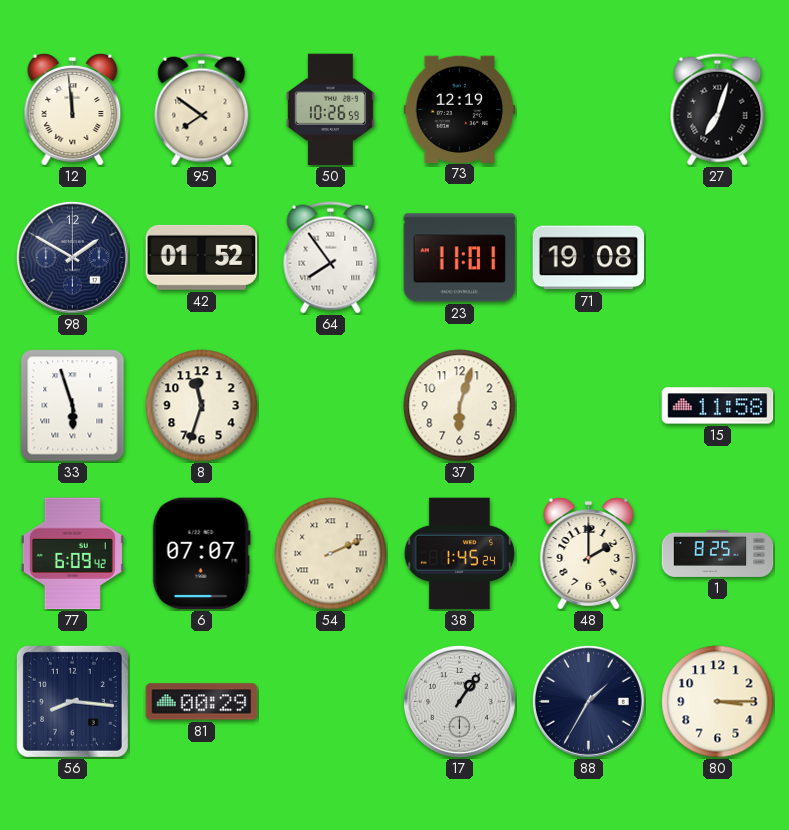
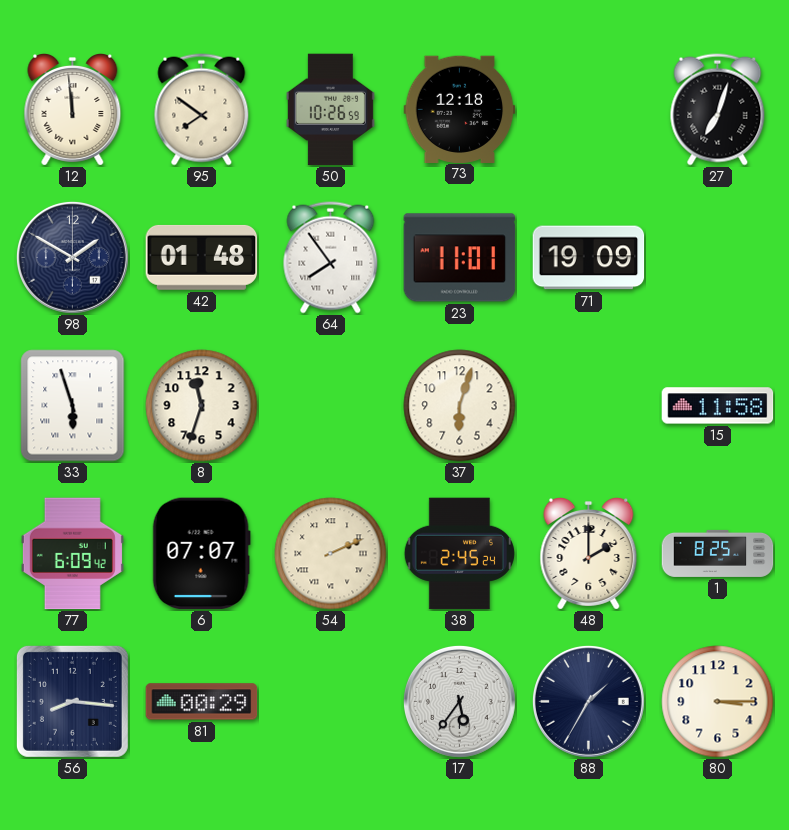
73: 12:19 -> 12:18 (460, 109)
42: 01:52 -> 01:48 (202, 257)
71: 19:08 -> 19:09 (589, 258)
38: 1:45 -> 2:45 (459, 554)
17: 1:06 -> 5:36 (459, 701)
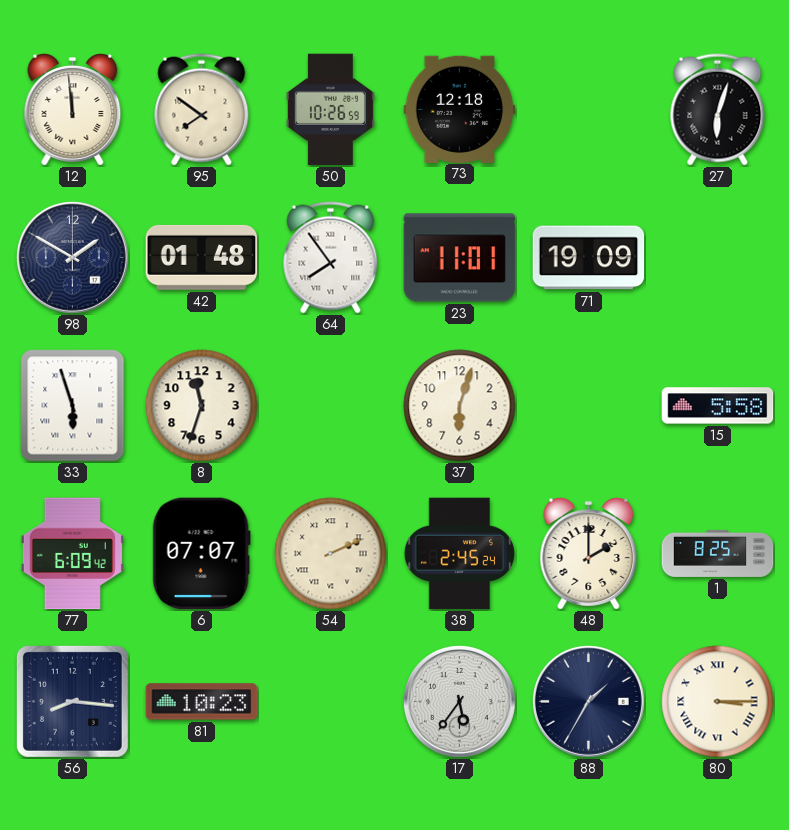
27: 7:03 -> 6:03 (718, 110)
15: 11:58 -> 5:58 (718, 406)
81: 00:29 -> 10:23 (202, 702)
80 numerals: Arabic -> Roman (718, 702)
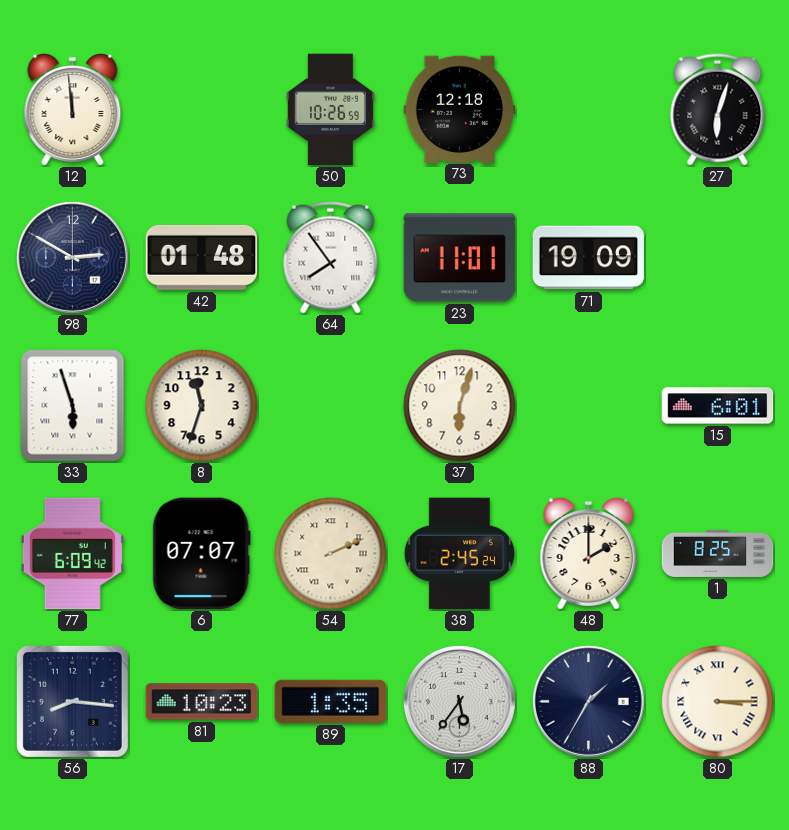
95: 7:51 -> none (202, 110)
98: 1:50 -> 2:50 (72, 257)
15: 5:58 -> 6:01 (718, 406)
89: none -> 1:35 (331, 701)
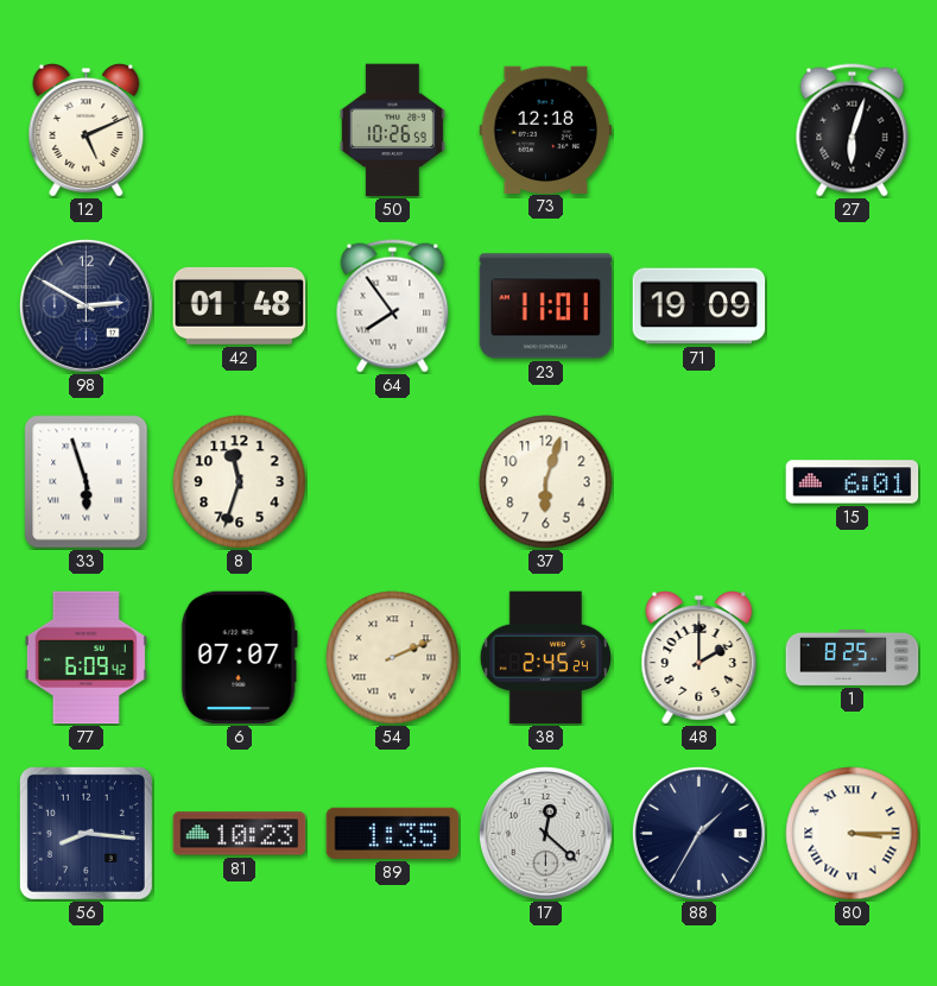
12: 11:59 -> 5:11 (87, 131)
17: 5:36 -> 12:22 (545, 833)
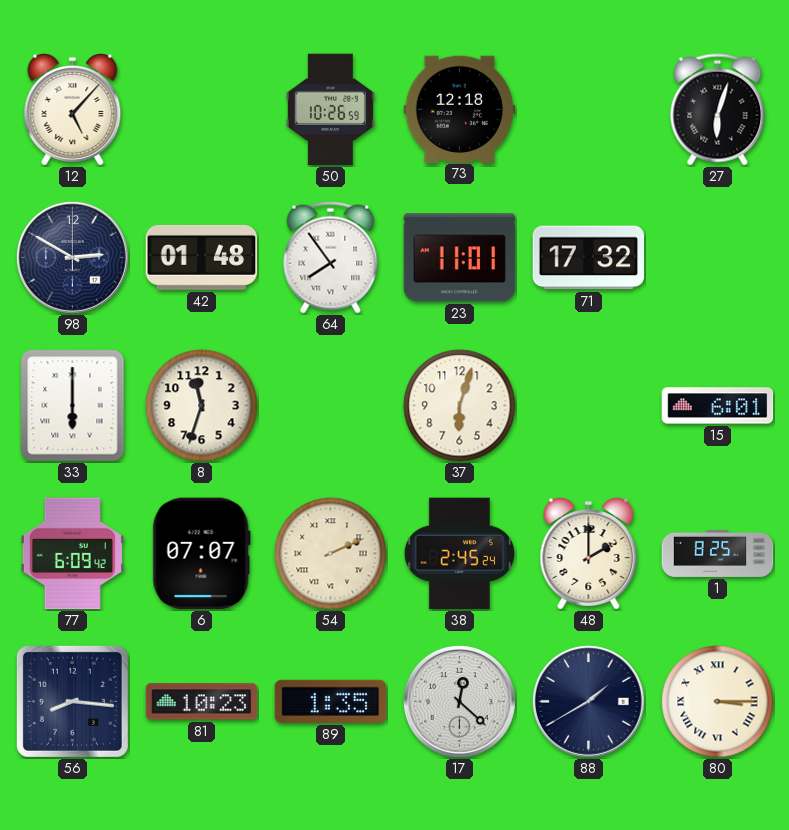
12: 5:11 -> 5:07 (73, 110)
71: 19:09 -> 17:32 (589, 258)
33: 5:57 -> 6:00 (73, 406)
88: 1:35 -> 1:40 (588, 701)
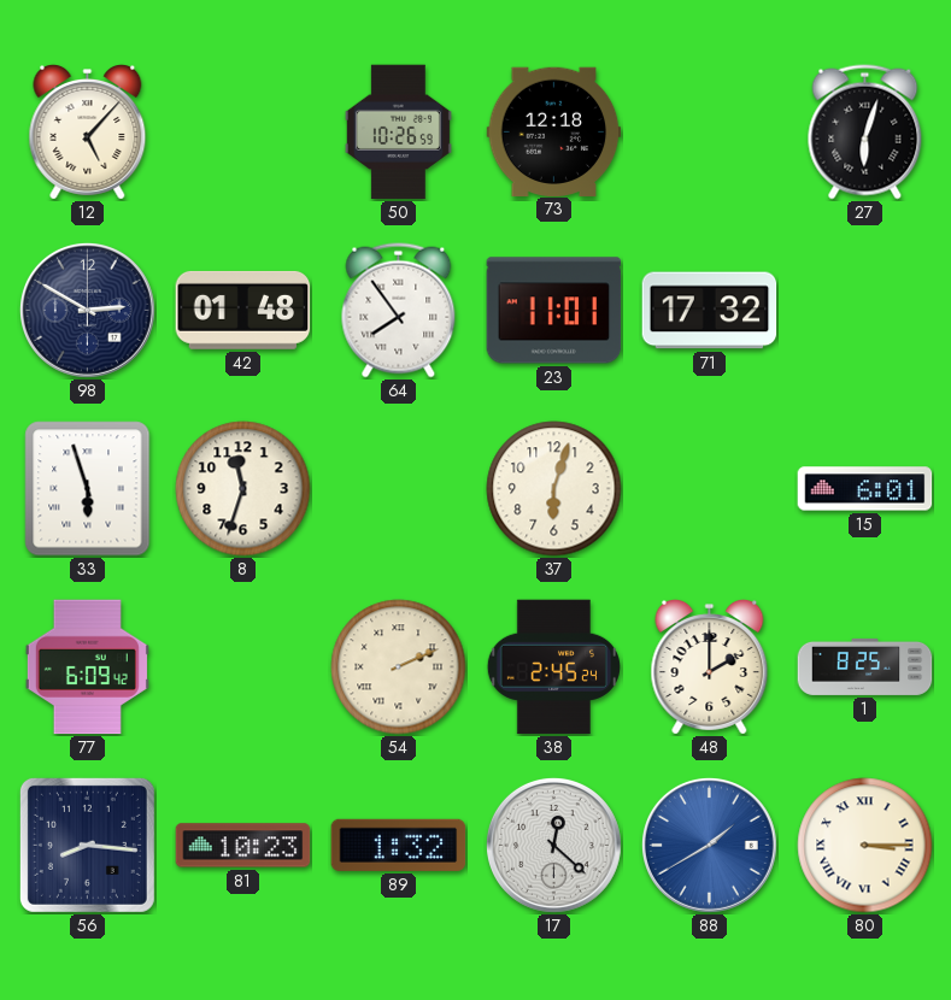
33: 6:00 -> 5:57 (88, 489)
6: 07:07 -> none (201, 554)
89: 1:35 -> 1:32 (399, 845)
88 dial: navy -> blue (709, 845)
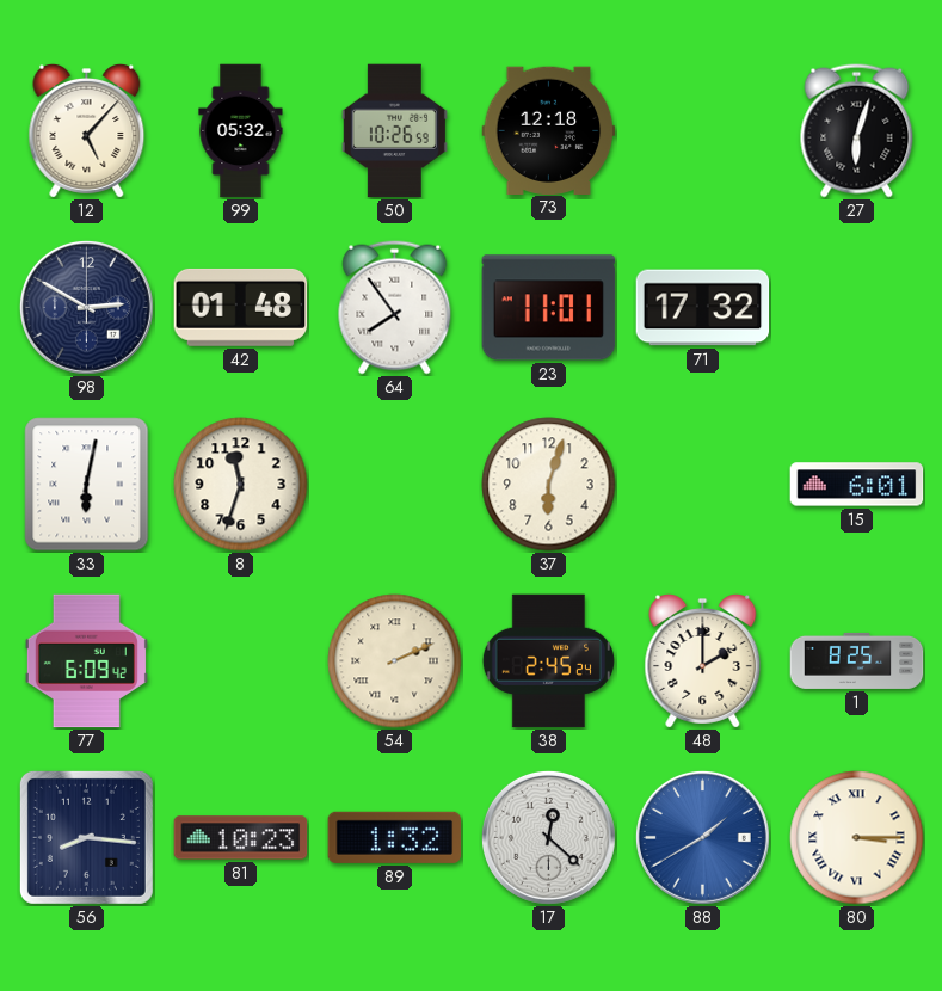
99: none -> 05:32 (241, 131)
33: 5:57 -> 6:02 (87, 485)
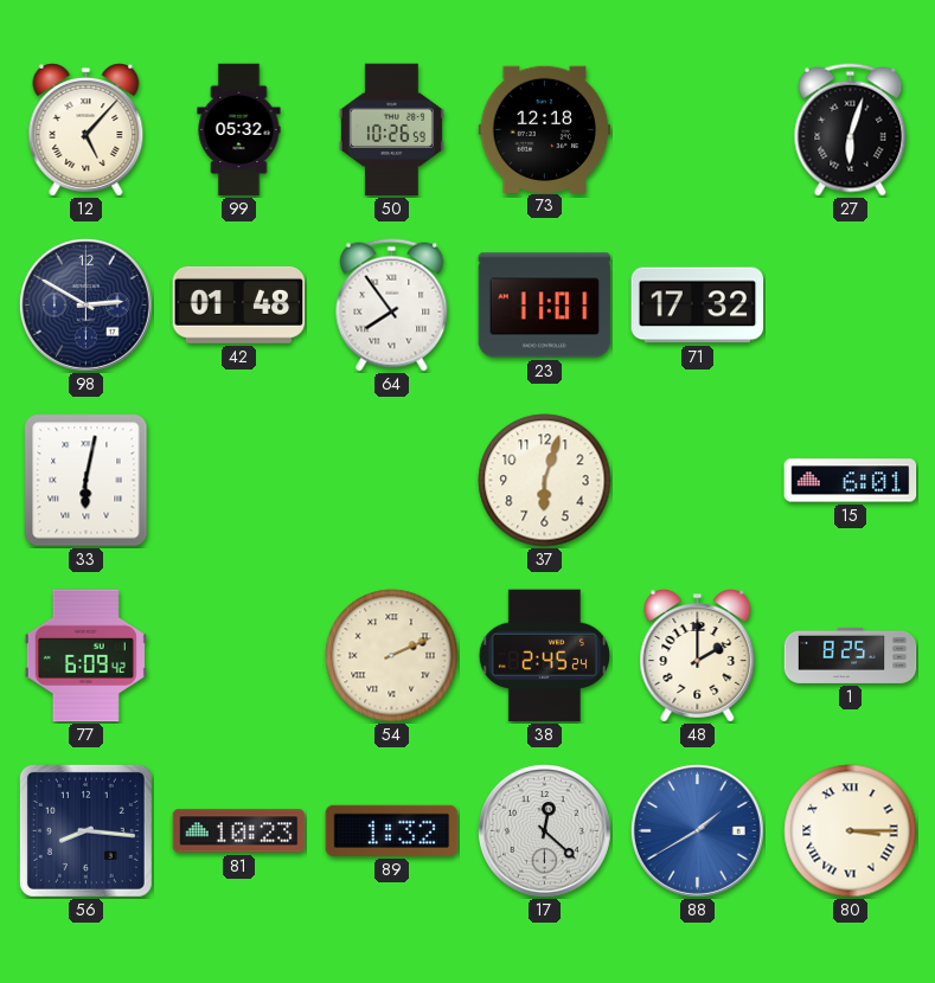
8: 11:33 -> none (241, 485)
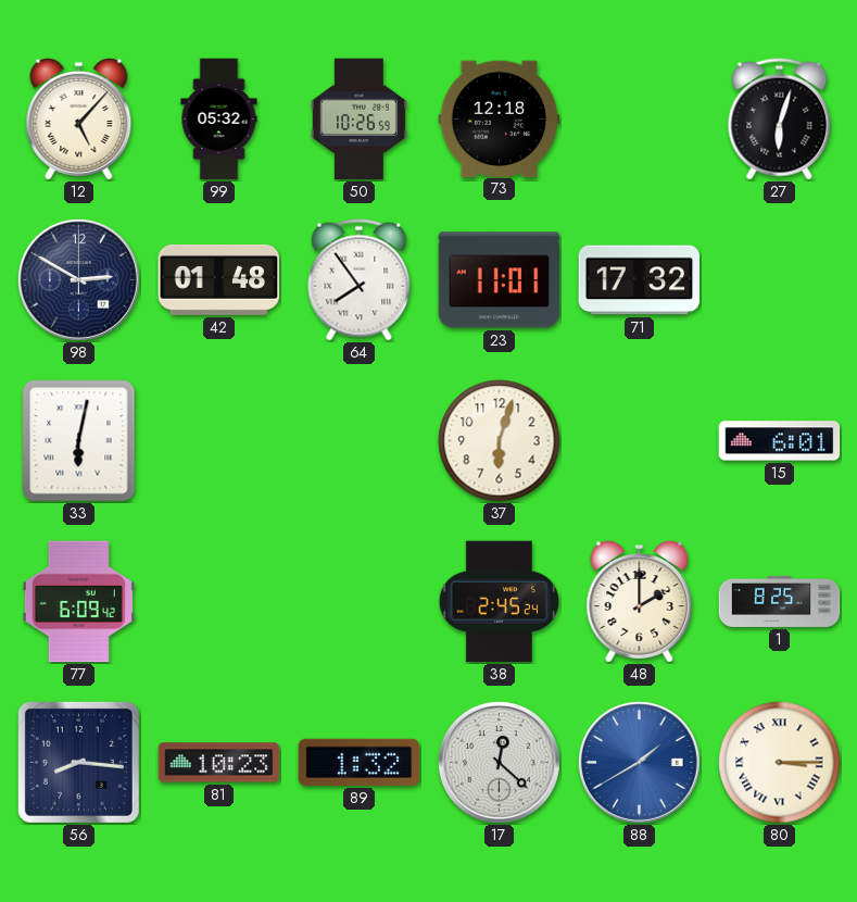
54: 2:11 -> none (392, 656)
